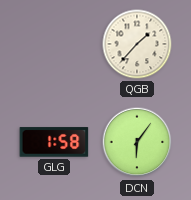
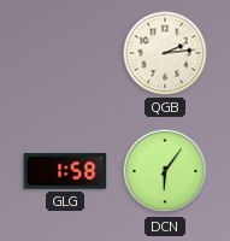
QGB: 1:37 -> 2:14 (165, 53)
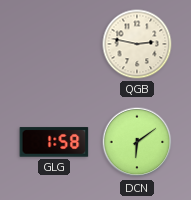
QGB: 2:14 -> 2:47 (137, 44)
DCN: 6:06 -> 6:09 (137, 142)
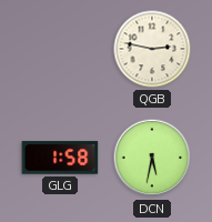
DCN: 6:09 -> 5:32 (152, 158)
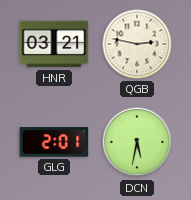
HNR: none -> 03:21 (54, 44)
GLG: 1:58 -> 2:01 (54, 142)
